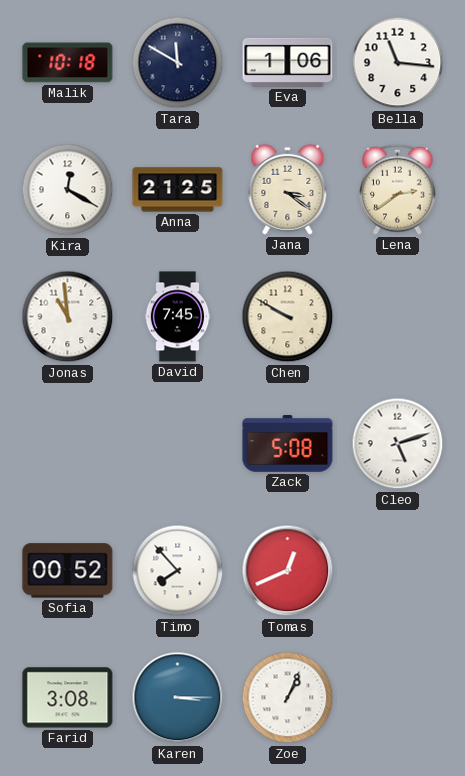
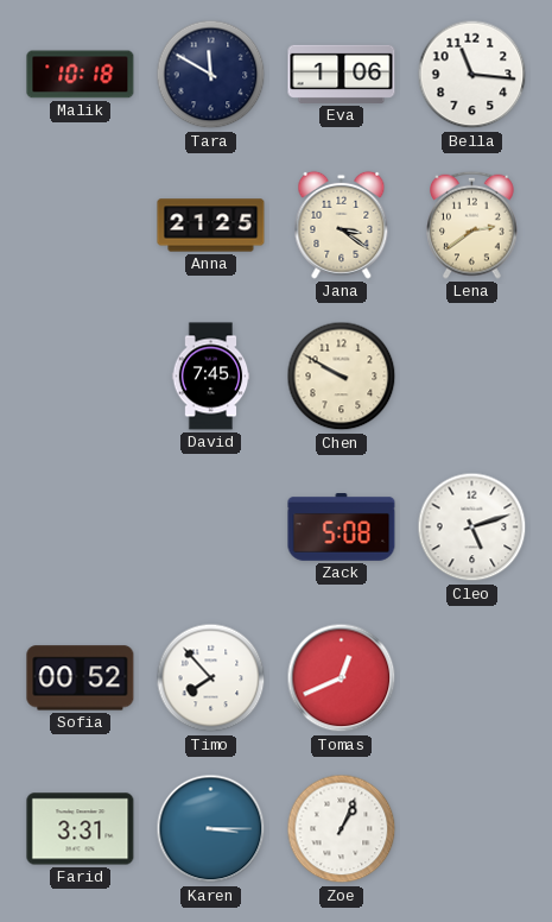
Kira: 12:20 -> none (68, 190)
Jonas: 10:59 -> none (68, 317)
Farid: 3:08 -> 3:31 (81, 829)
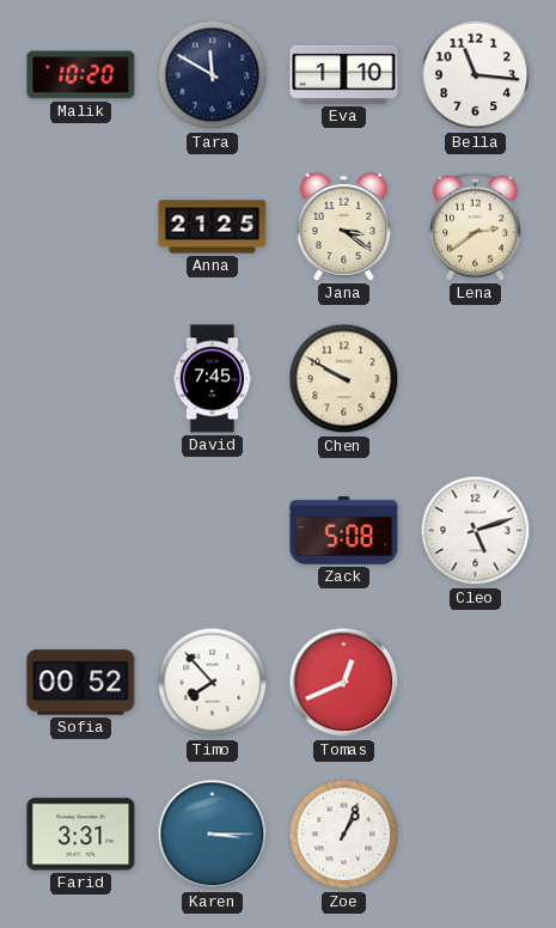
Malik: 10:18 -> 10:20 (81, 75)
Eva: 1:06 -> 1:10 (344, 74)
